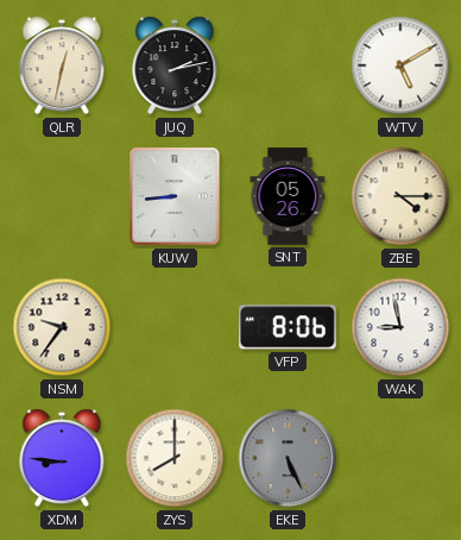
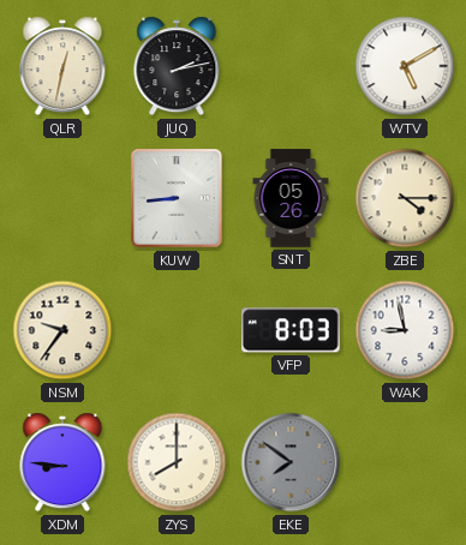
VFP: 8:06 -> 8:03 (292, 330)
EKE: 5:26 -> 7:51 (291, 462)
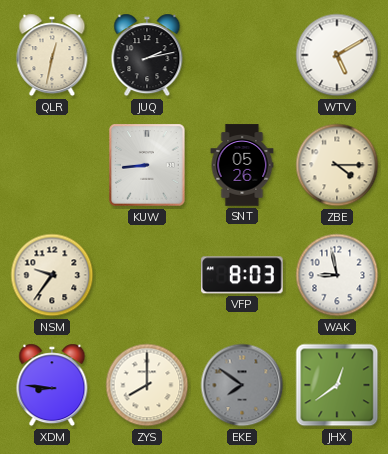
JHX: none -> 12:39 (337, 385)
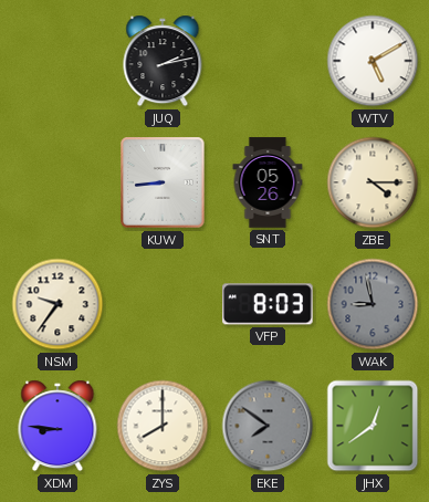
QLR: 12:32 -> none (52, 55)
WAK dial: white -> grey (373, 304)
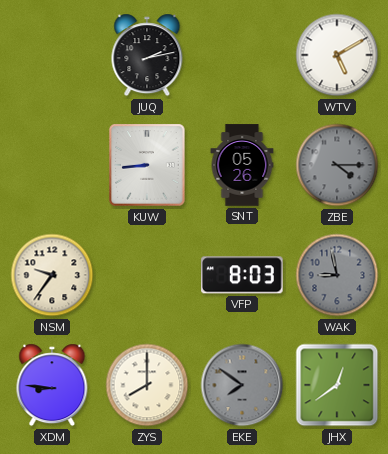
ZBE dial: cream -> grey (337, 165)
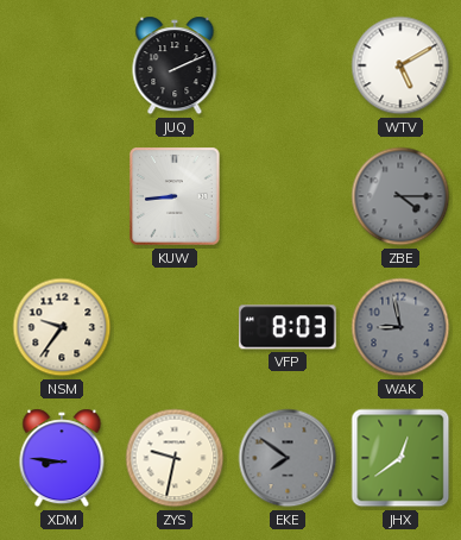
JUQ: 2:13 -> 2:11 (175, 65)
SNT: 05:26 -> none (242, 165)
ZYS: 8:00 -> 9:32 (175, 458)
